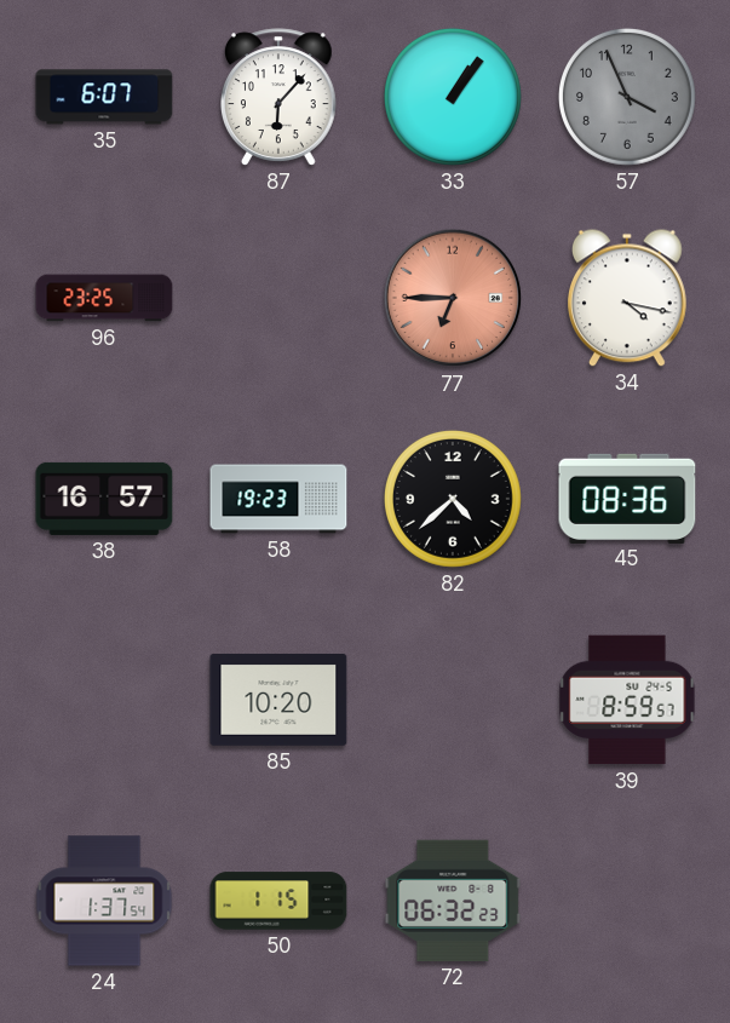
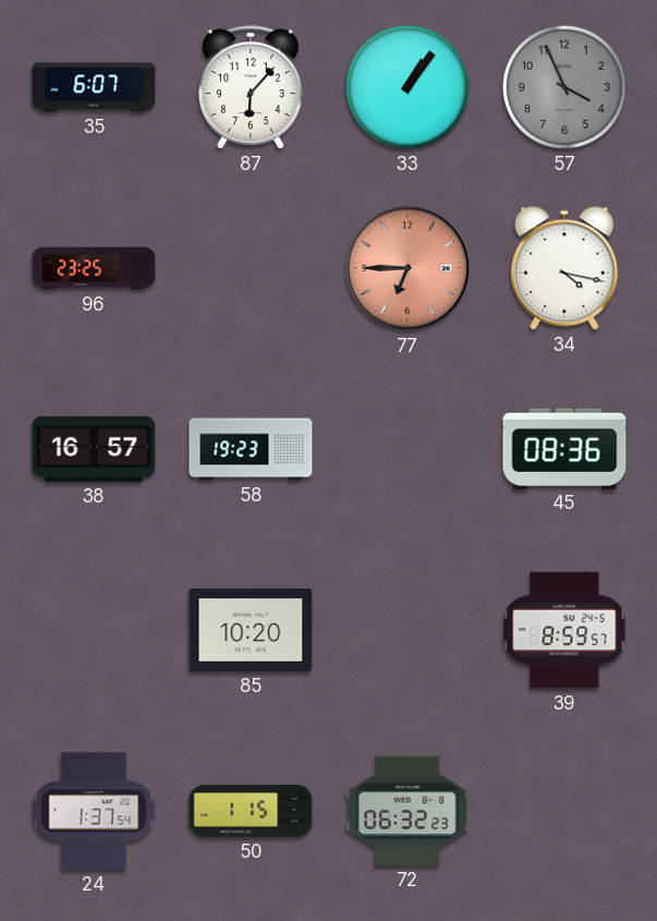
82: 4:38 -> none (453, 499)
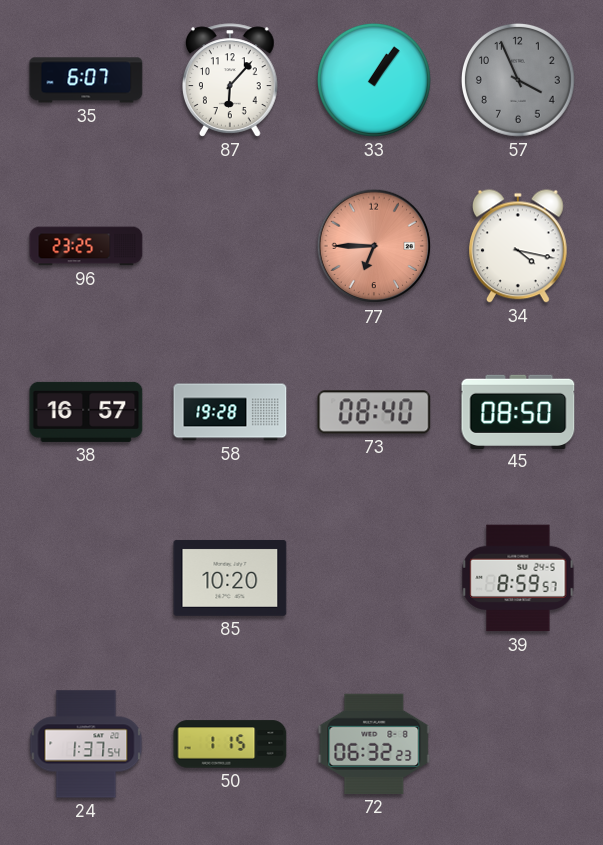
58: 19:23 -> 19:28 (230, 412)
73: none -> 08:40 (374, 412)
45: 08:36 -> 08:50 (518, 411)
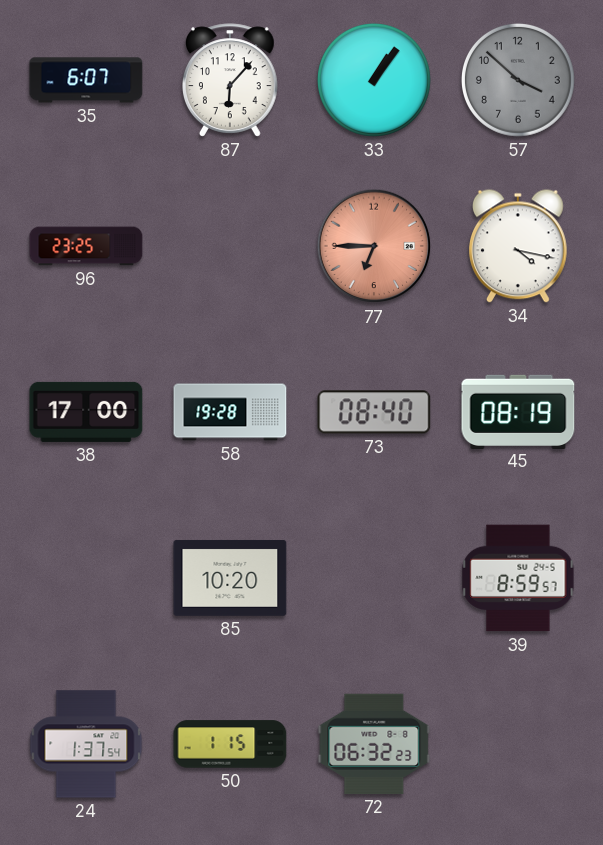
57: 3:56 -> 3:52 (518, 80)
38: 16:57 -> 17:00 (86, 412)
45: 08:50 -> 08:19 (518, 411)
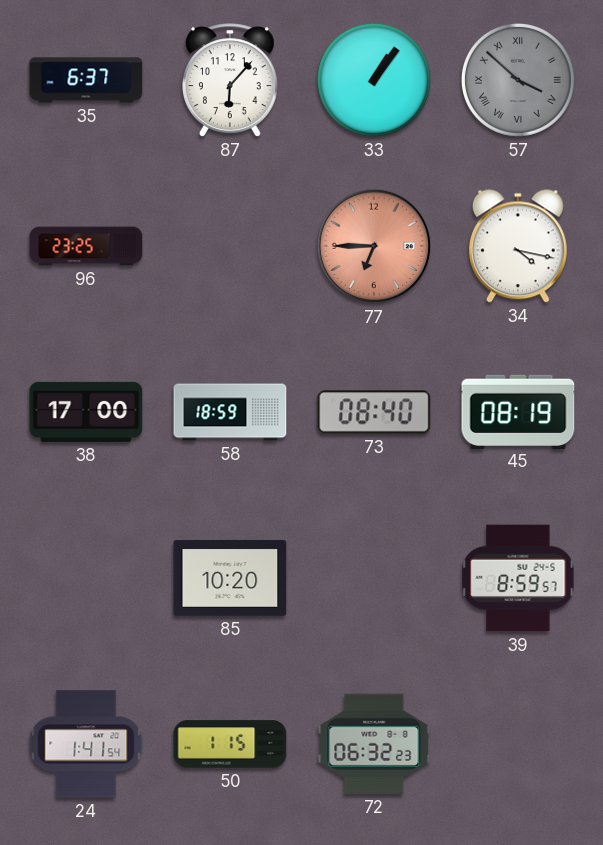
35: 6:07 -> 6:37 (86, 80)
57 numerals: Arabic -> Roman (518, 80)
58: 19:28 -> 18:59 (230, 412)
24: 1:37 -> 1:41 (86, 744)
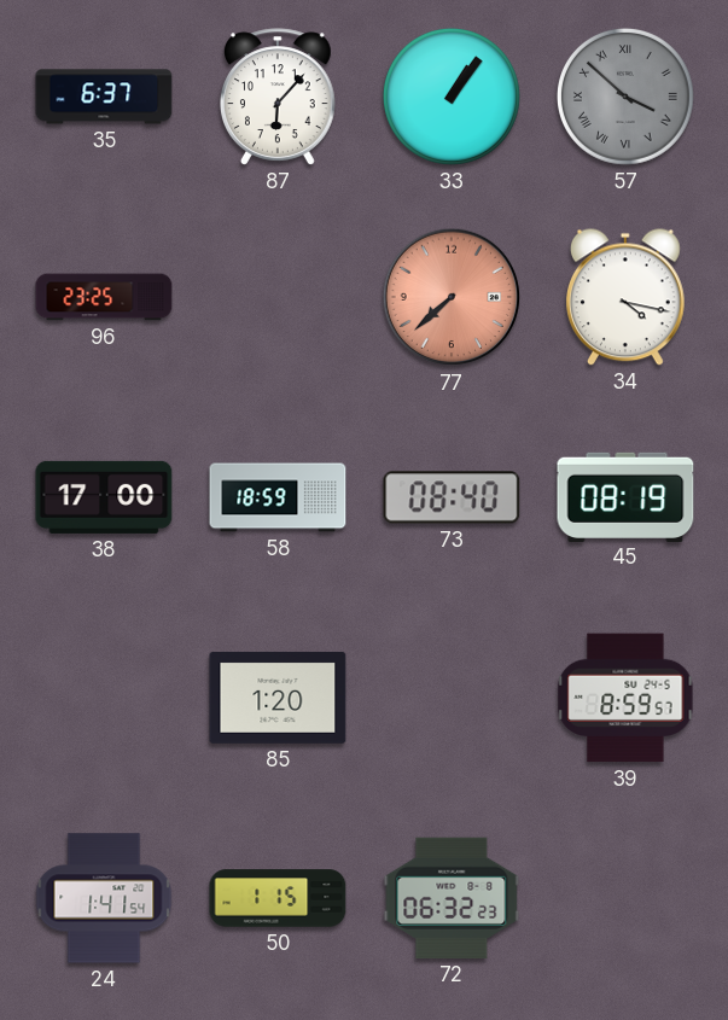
77: 6:45 -> 7:38 (452, 297)
85: 10:20 -> 1:20 (278, 698)
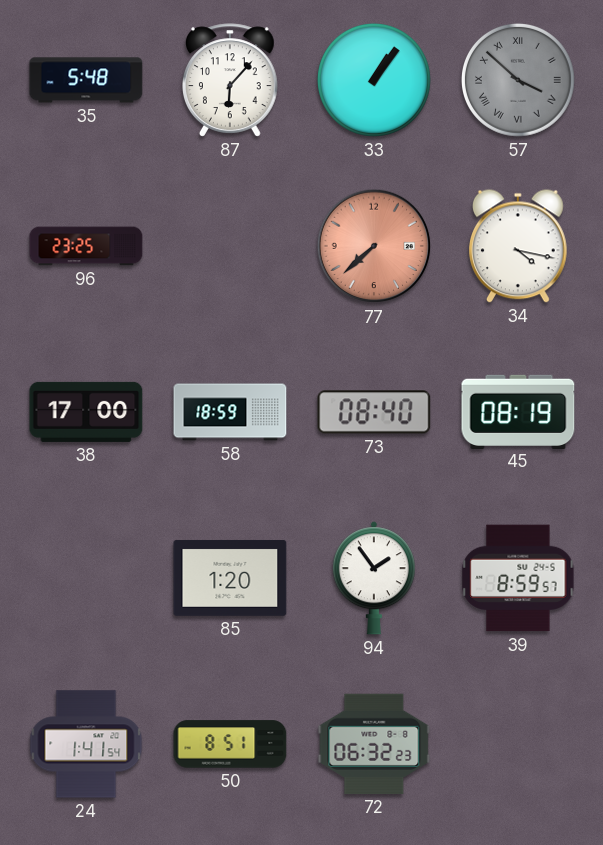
35: 6:37 -> 5:48 (86, 80)
94: none -> 1:54 (374, 578)
50: 1:15 -> 8:51 (230, 744)
